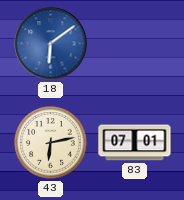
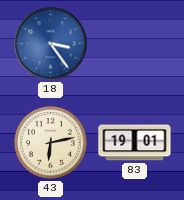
18: 6:09 -> 3:24 (51, 44)
83: 07:01 -> 19:01 (135, 143)
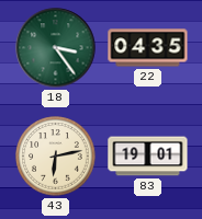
18 dial: blue -> green (56, 48)
22: none -> 04:35 (148, 48)
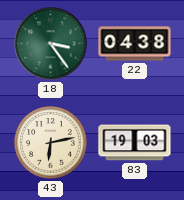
22: 04:35 -> 04:38 (135, 44)
83: 19:01 -> 19:03 (135, 143)
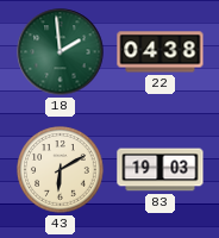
18: 3:24 -> 1:59 (61, 52)
43: 6:13 -> 6:10 (61, 170)
